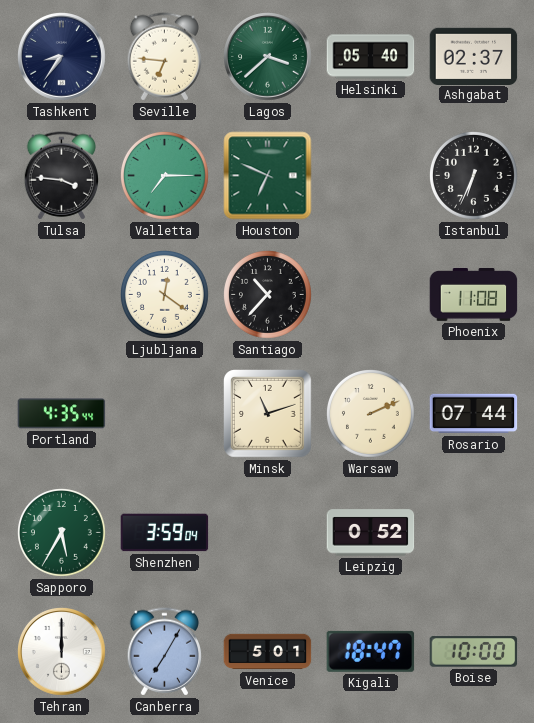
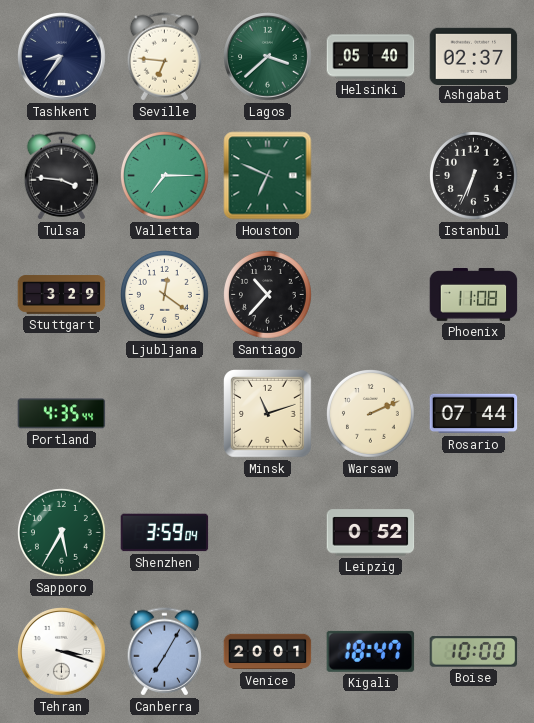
Stuttgart: none -> 3:29 (62, 295)
Tehran: 12:00 -> 3:18 (62, 652)
Venice: 5:01 -> 20:01 (268, 652)
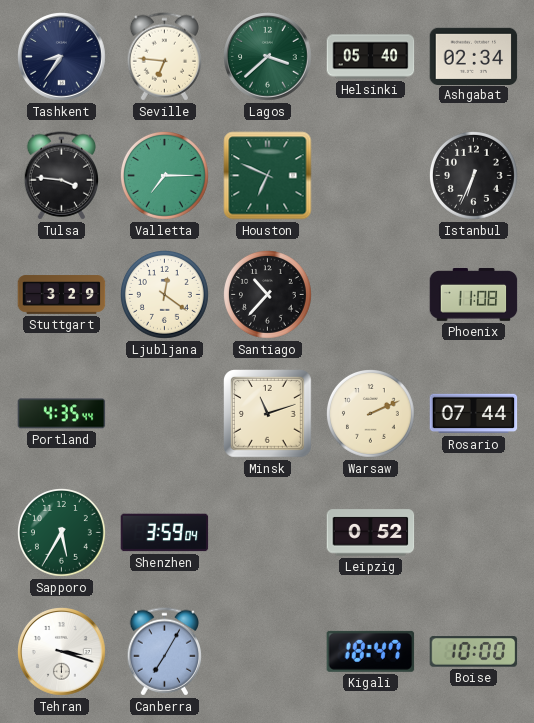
Ashgabat: 02:37 -> 02:34 (474, 56)
Venice: 20:01 -> none (268, 652)
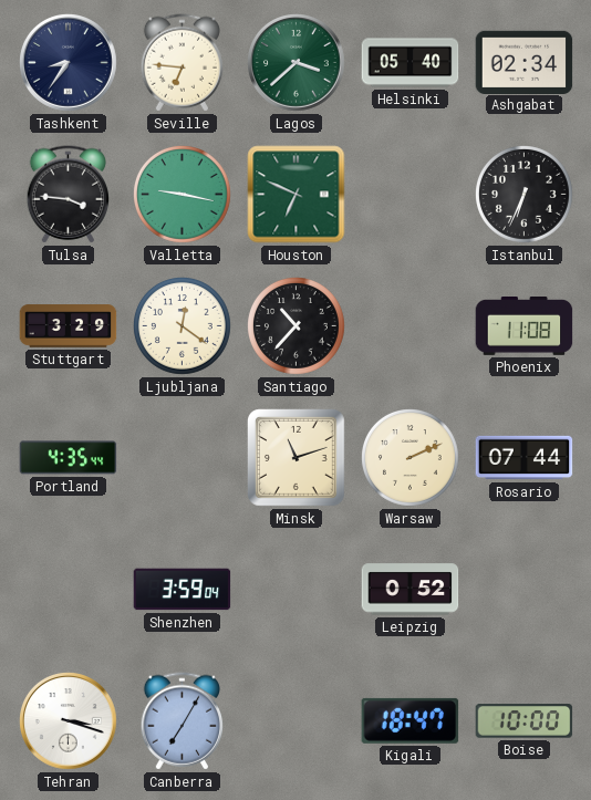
Valletta: 7:15 -> 9:17 (183, 195)
Sapporo: 5:35 -> none (62, 533)
